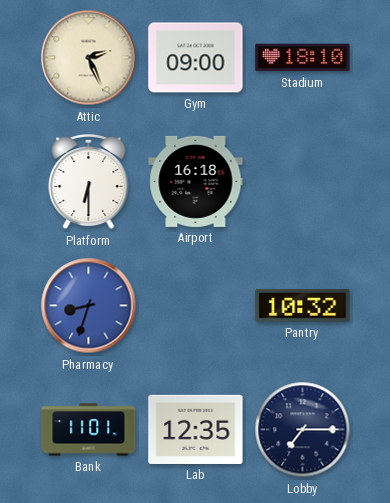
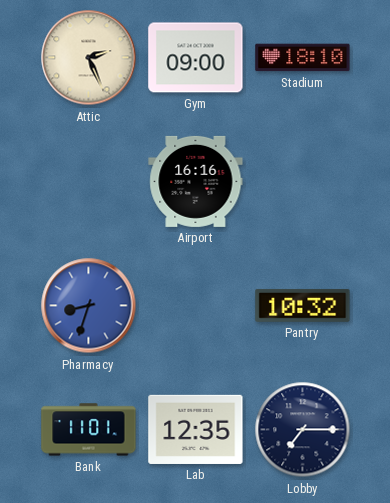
Platform: 6:30 -> none (89, 182)
Airport: 16:18 -> 16:16 (196, 181)
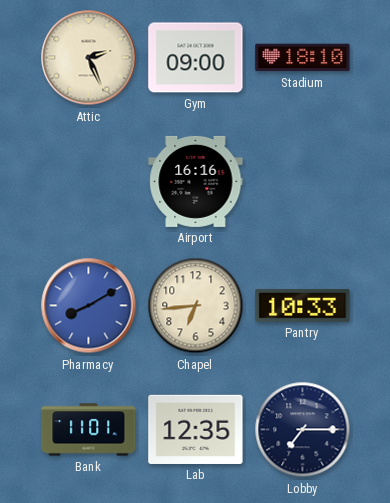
Pharmacy: 8:33 -> 8:10 (89, 306)
Chapel: none -> 6:44 (196, 306)
Pantry: 10:32 -> 10:33 (303, 305)
